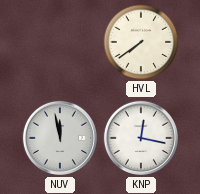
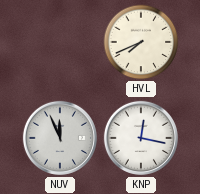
HVL: 7:39 -> 7:41 (141, 42)
NUV: 11:58 -> 11:56 (60, 138)
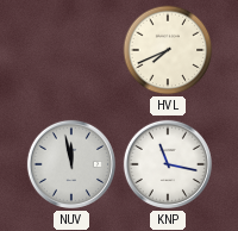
NUV: 11:56 -> 11:58 (71, 164)
KNP: 12:17 -> 11:17 (168, 164)
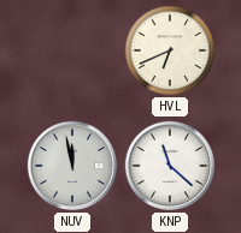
HVL: 7:41 -> 6:41 (170, 50)
KNP: 11:17 -> 11:22 (170, 166)
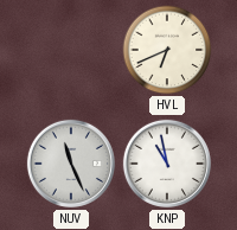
NUV: 11:58 -> 11:26 (71, 164)
KNP: 11:22 -> 10:58 (167, 164)
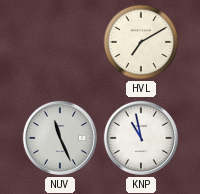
HVL: 6:41 -> 7:10 (141, 42)
